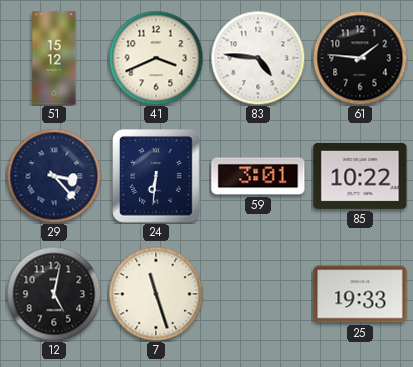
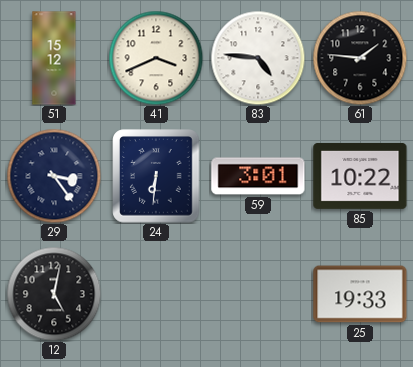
29: 3:23 -> 3:24 (54, 176)
7: 11:27 -> none (156, 294)
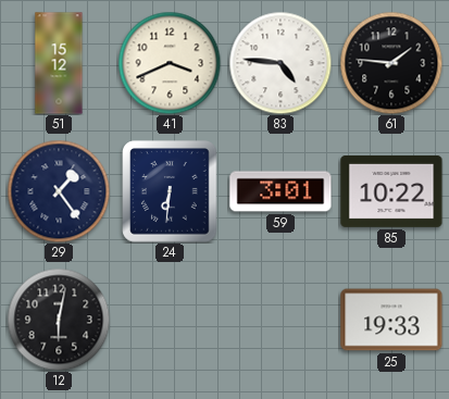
29: 3:24 -> 1:24 (59, 191)
12: 5:02 -> 6:02 (59, 320)
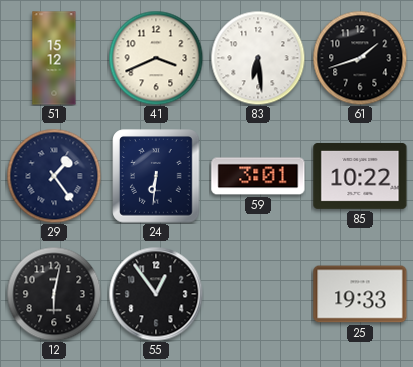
83: 4:46 -> 6:29 (258, 58)
61: 1:46 -> 1:42 (360, 58)
55: none -> 12:54 (156, 294)
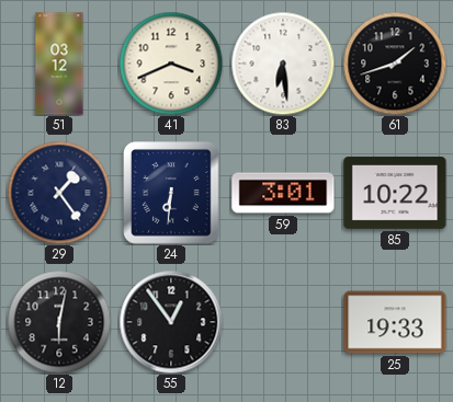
51: 15:12 -> 03:12 (59, 64)
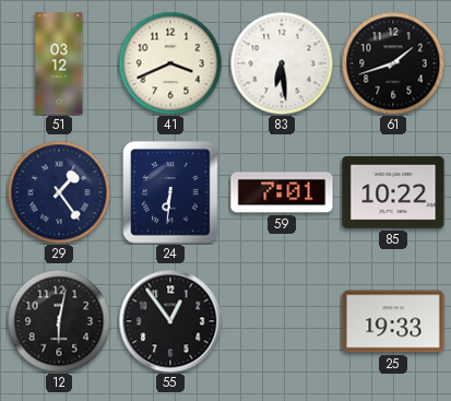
59: 3:01 -> 7:01 (282, 192)
